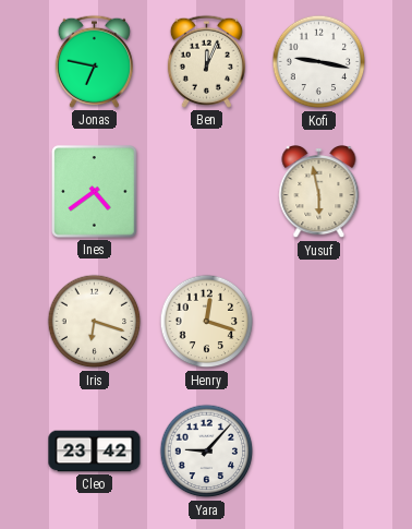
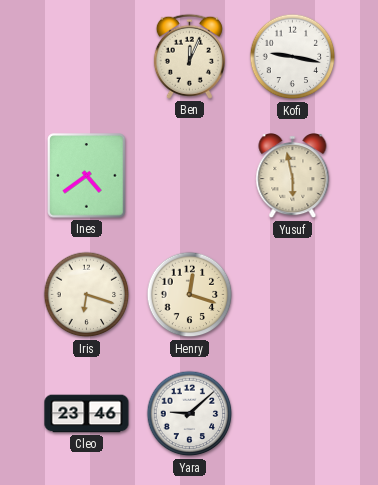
Jonas: 6:47 -> none (94, 61)
Cleo: 23:42 -> 23:46 (87, 414)
Yara: 9:07 -> 9:08 (190, 414)
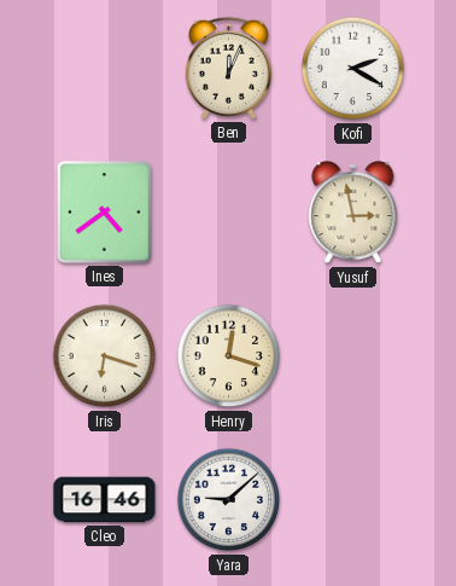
Kofi: 9:17 -> 2:20 (353, 69)
Yusuf: 5:58 -> 2:58 (353, 214)
Cleo: 23:46 -> 16:46 (105, 500)
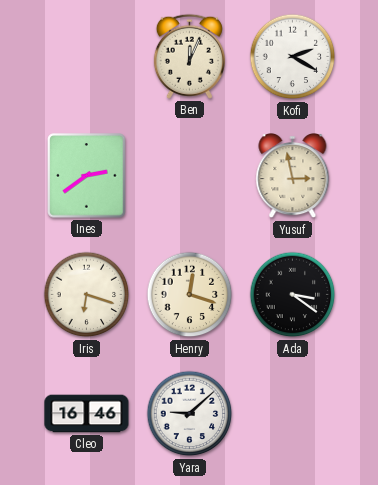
Ines: 4:39 -> 2:39 (87, 176)
Ada: none -> 3:21 (293, 295)
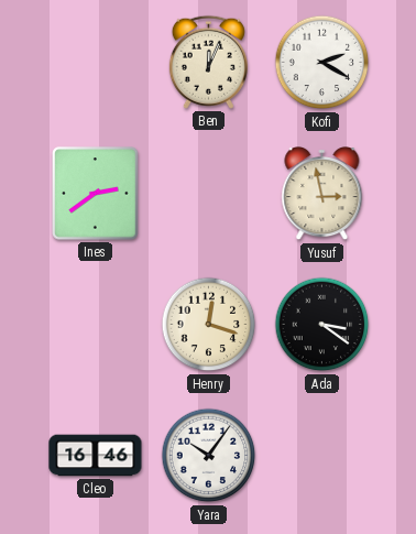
Iris: 6:18 -> none (87, 295)
Yara: 9:08 -> 10:06 (209, 456)
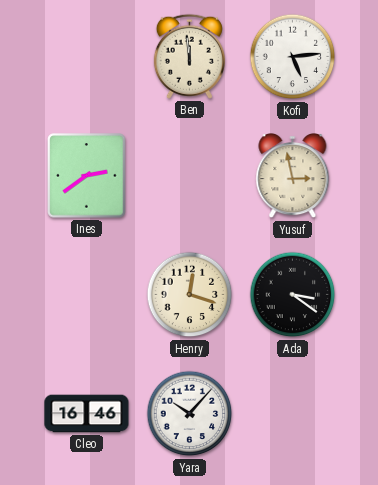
Ben: 12:04 -> 11:59 (189, 56)
Kofi: 2:20 -> 5:14 (293, 57)
Yara: 10:06 -> 10:07 (190, 414)
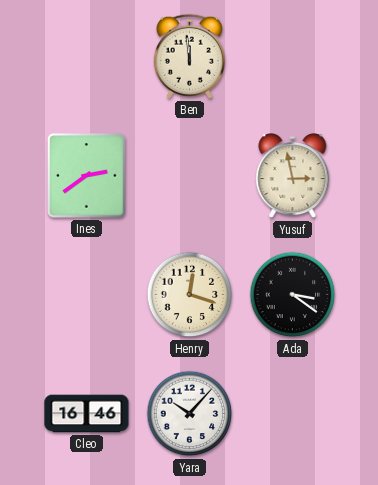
Kofi: 5:14 -> none (293, 57)
